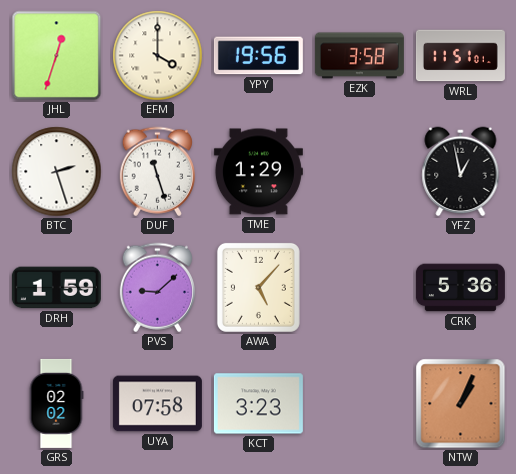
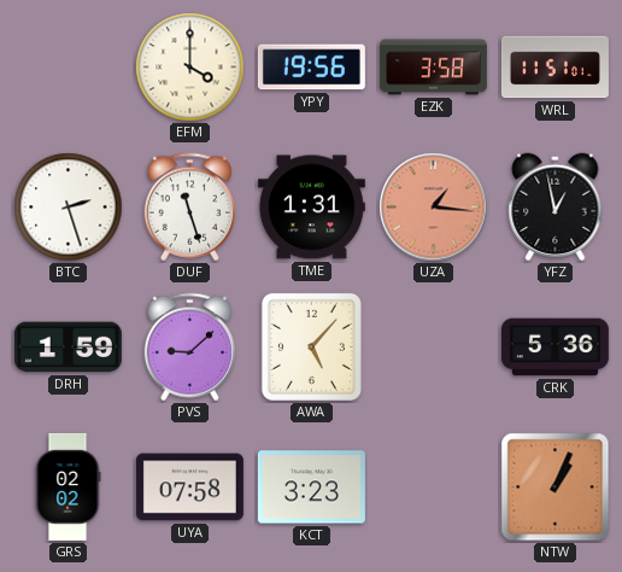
JHL: 12:33 -> none (57, 56)
TME: 1:29 -> 1:31 (311, 208)
UZA: none -> 1:16 (434, 208)
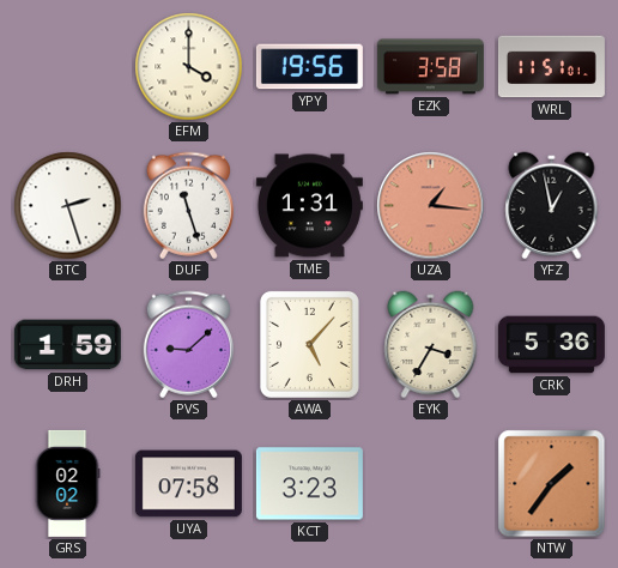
EYK: none -> 3:35 (431, 345)
NTW: 1:04 -> 1:36 (552, 484)
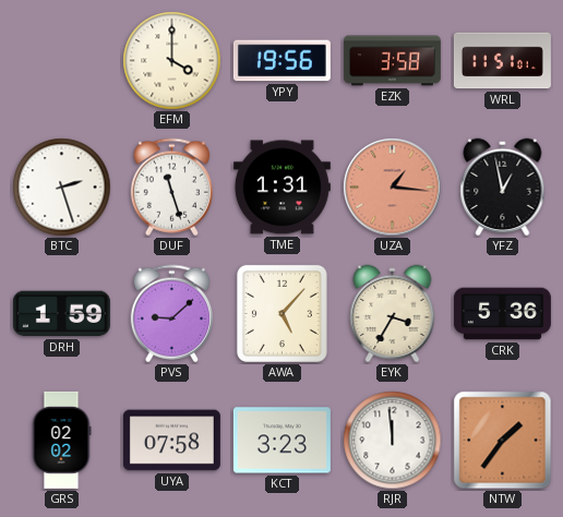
RJR: none -> 11:59 (393, 441)
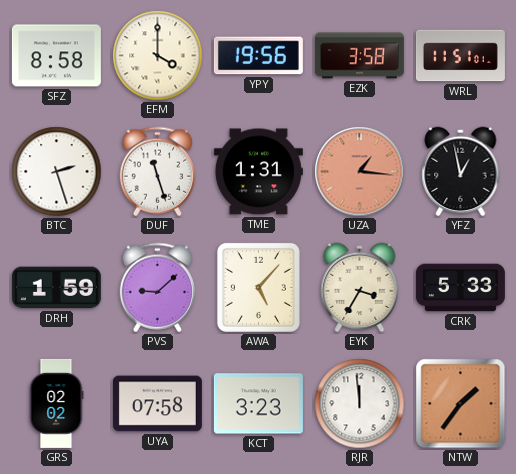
SFZ: none -> 8:58 (56, 56)
CRK: 5:36 -> 5:33 (460, 288)
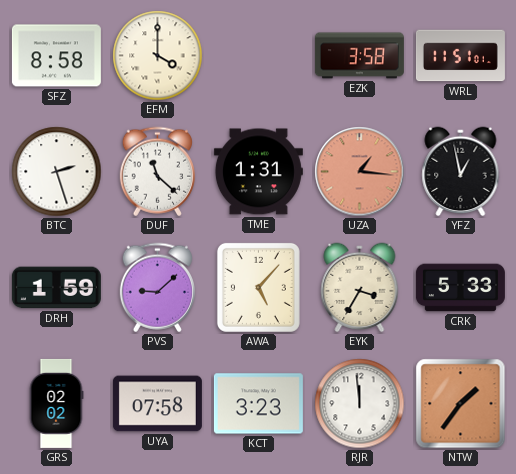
YPY: 19:56 -> none (258, 56)
DUF: 11:27 -> 11:22 (157, 172)
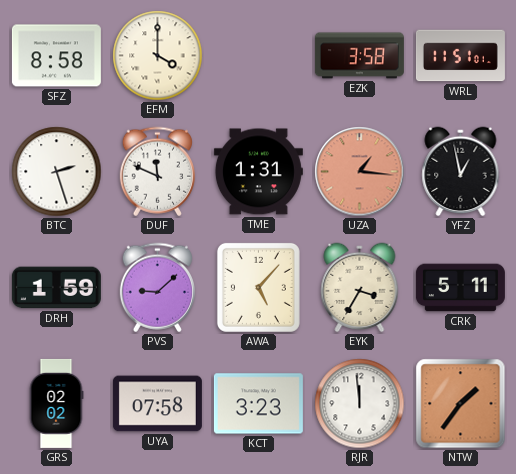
DUF: 11:22 -> 11:49 (157, 172)
CRK: 5:33 -> 5:11 (460, 288)
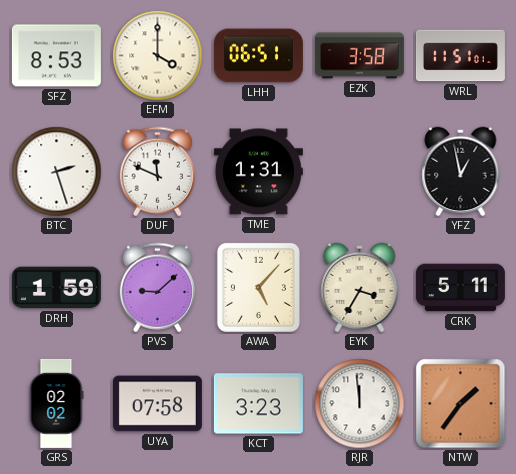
SFZ: 8:58 -> 8:53 (56, 56)
LHH: none -> 06:51 (258, 56)
UZA: 1:16 -> none (360, 172)
